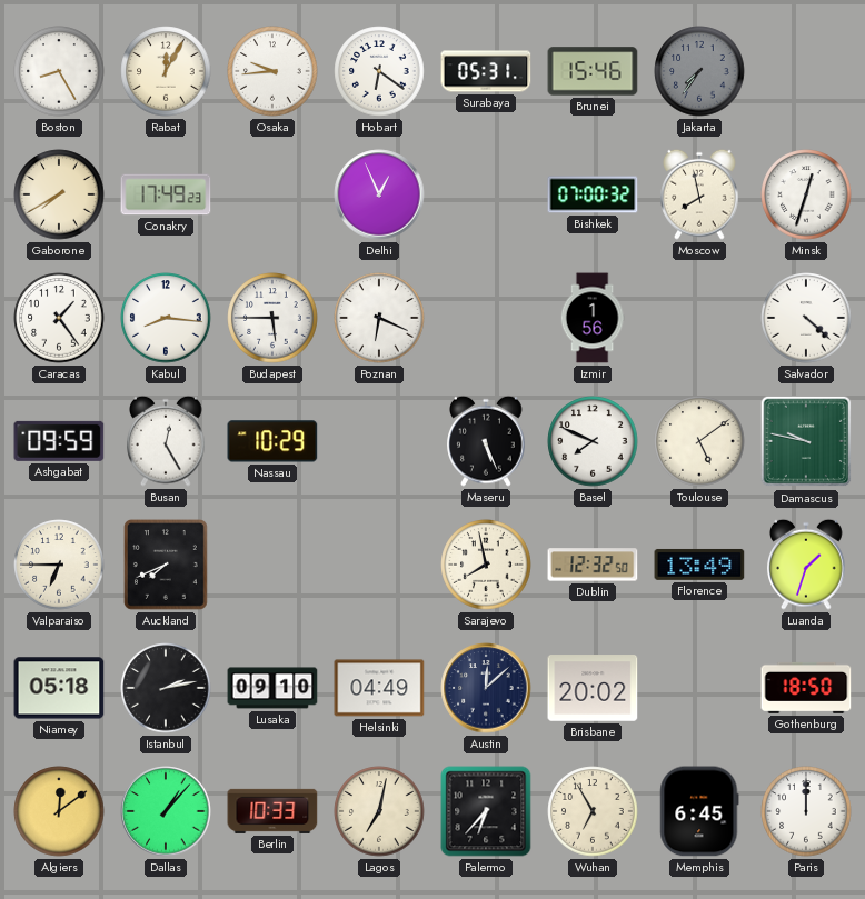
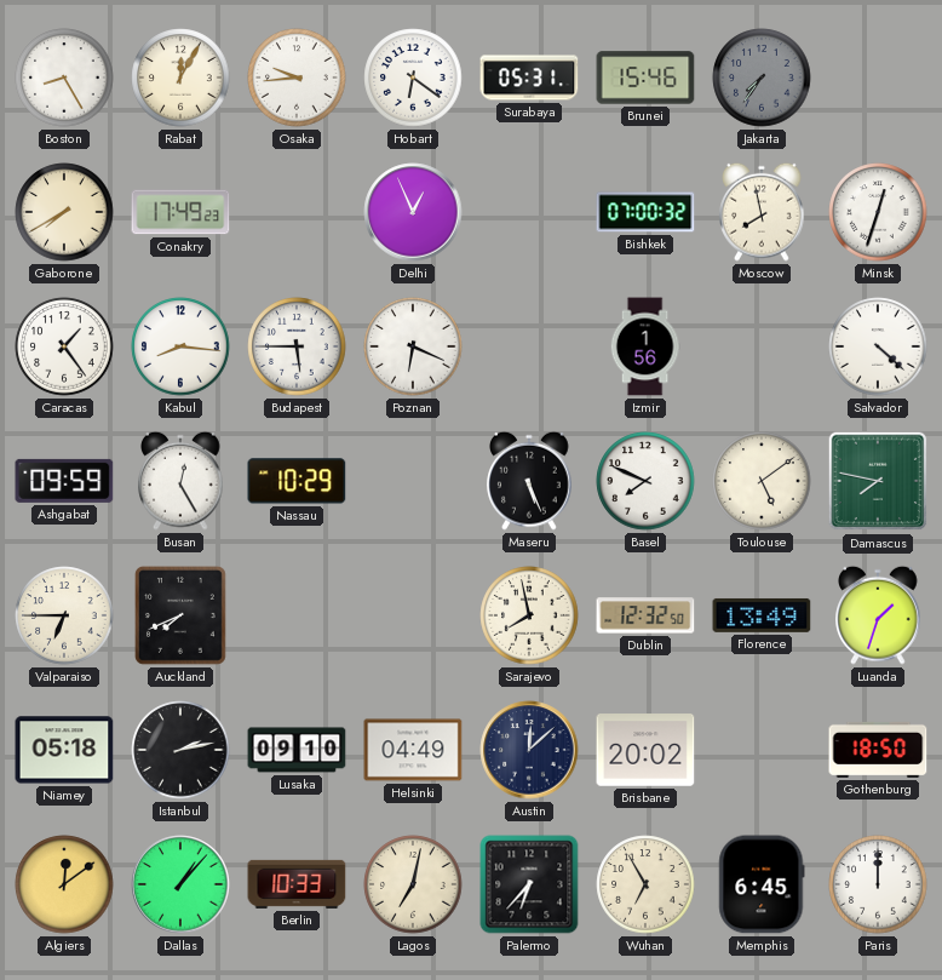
Damascus: 9:47 -> 7:47 (878, 481)
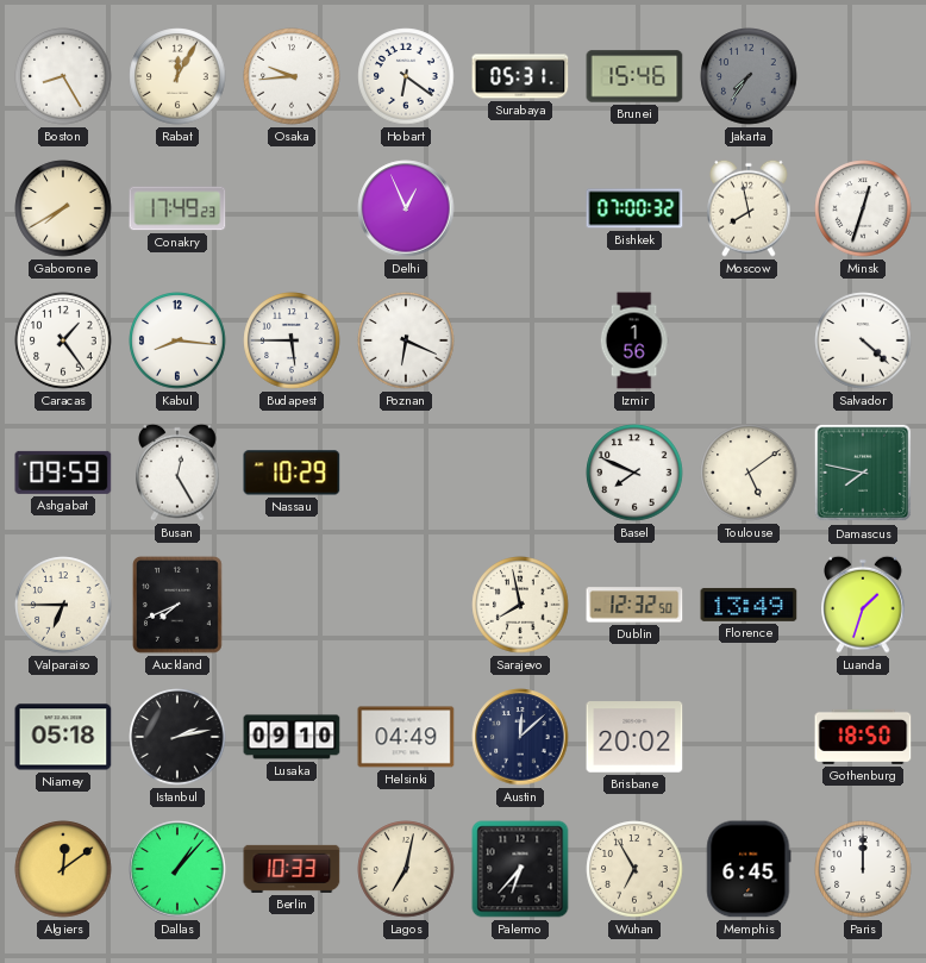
Maseru: 5:26 -> none (529, 481)
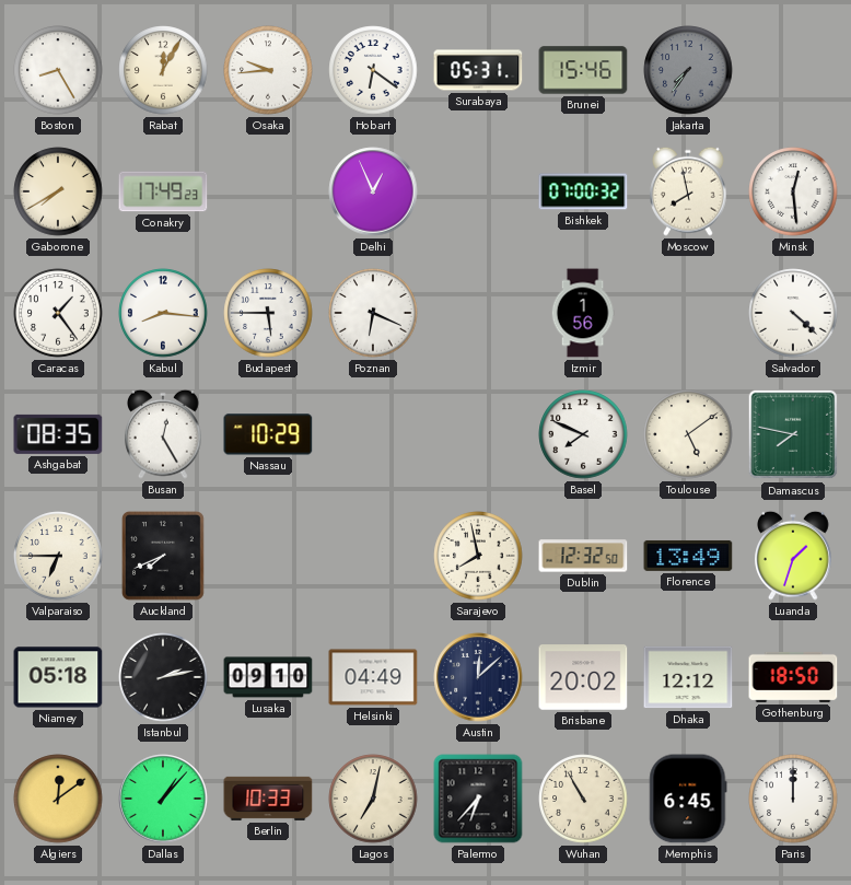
Minsk: 12:33 -> 12:29 (793, 191)
Ashgabat: 09:59 -> 08:35 (58, 434)
Dhaka: none -> 12:12 (688, 677)
Wuhan: 6:55 -> 10:55 (583, 799)
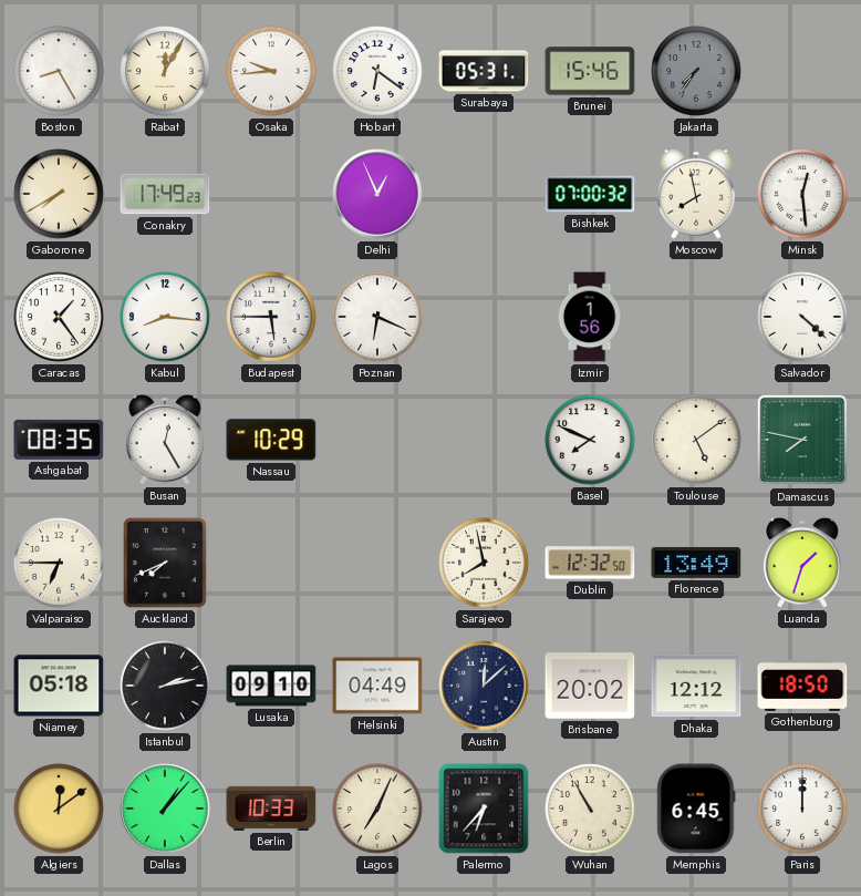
Lagos: 7:02 -> 7:04 (377, 809)
